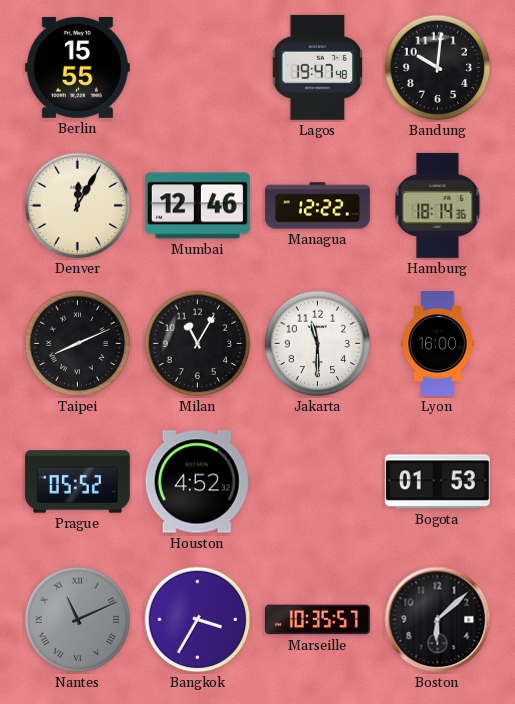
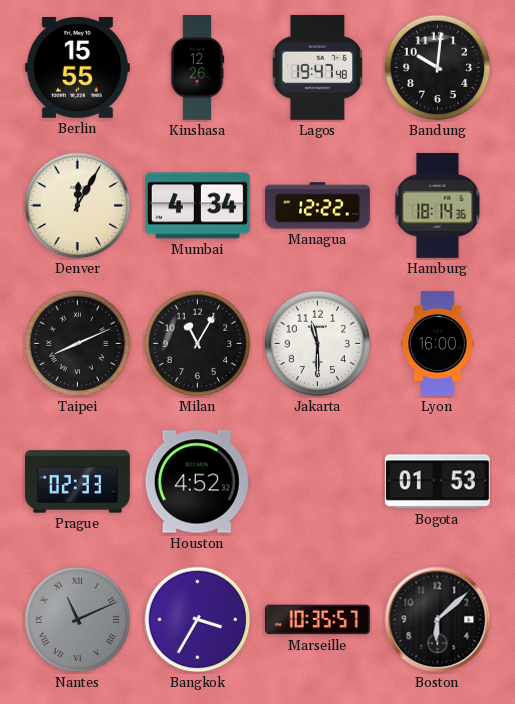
Kinshasa: none -> 12:26 (197, 67)
Mumbai: 12:46 -> 4:34 (197, 206)
Prague: 05:52 -> 02:33 (77, 482)
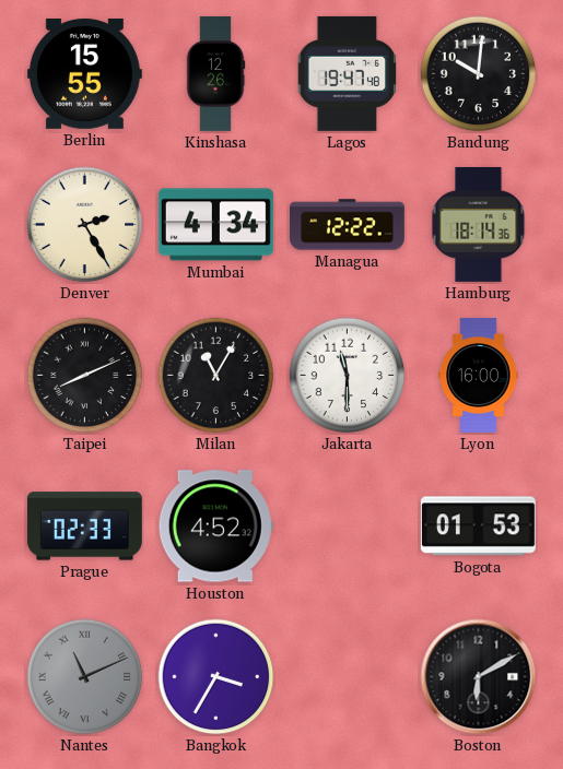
Denver: 12:05 -> 2:25 (85, 225)
Marseille: 10:35 -> none (317, 620)
Boston: 6:08 -> 6:10 (479, 677)
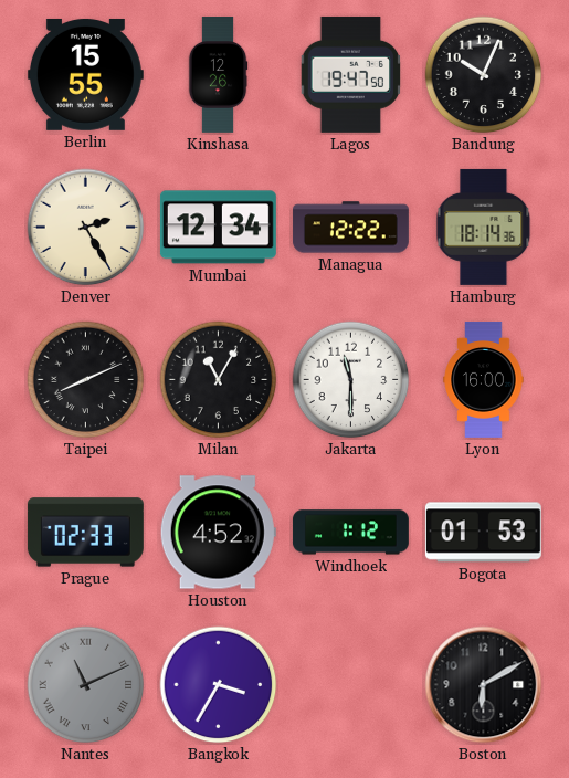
Lagos: 19:47:48 -> 19:47:50 (351, 74)
Bandung: 10:01 -> 10:04 (484, 75)
Mumbai: 4:34 -> 12:34 (218, 228)
Windhoek: none -> 1:12 (350, 533)
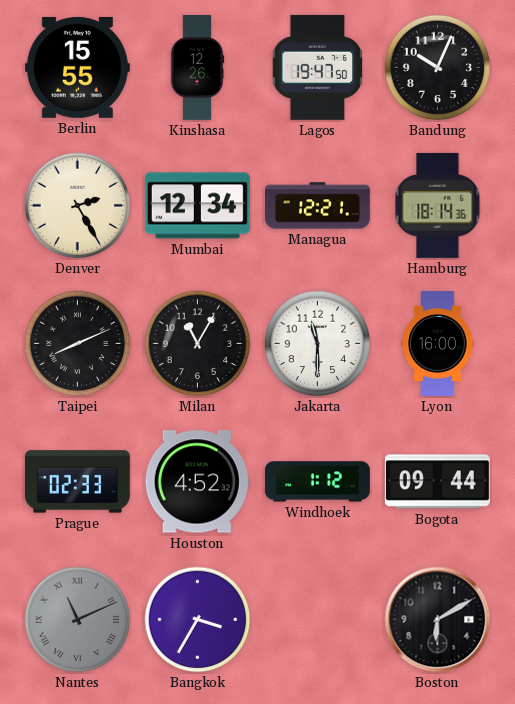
Managua: 12:22 -> 12:21 (317, 206)
Bogota: 01:53 -> 09:44 (437, 482)
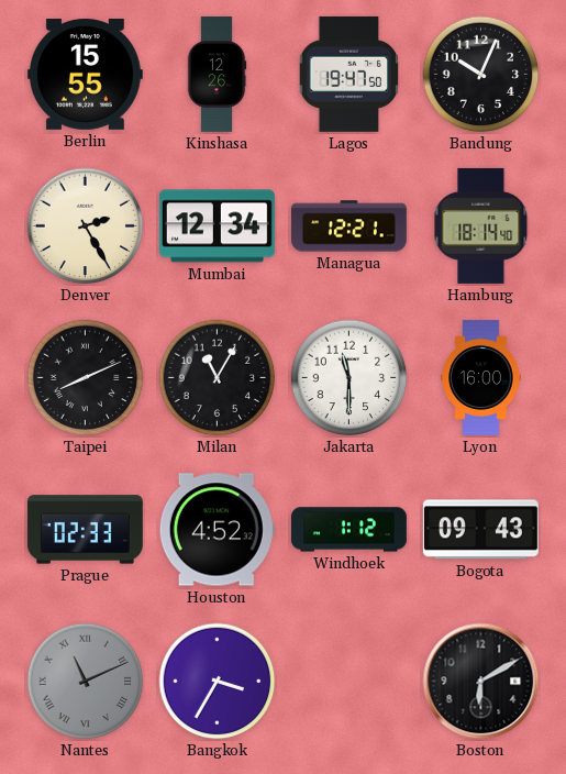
Hamburg: 18:14:36 -> 18:14:40 (481, 225)
Bogota: 09:44 -> 09:43 (480, 530)
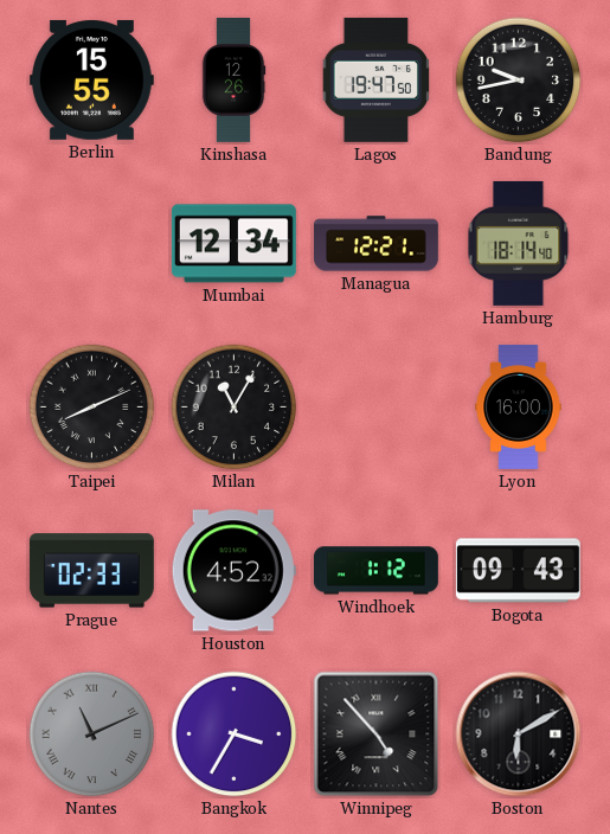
Bandung: 10:04 -> 9:43 (519, 81)
Denver: 2:25 -> none (86, 226)
Jakarta: 11:30 -> none (349, 378)
Winnipeg: none -> 4:53 (377, 734)
